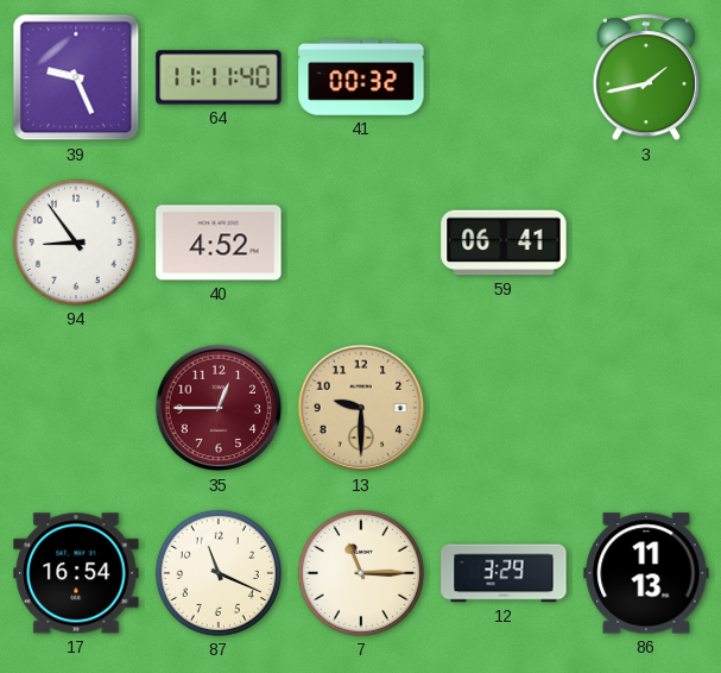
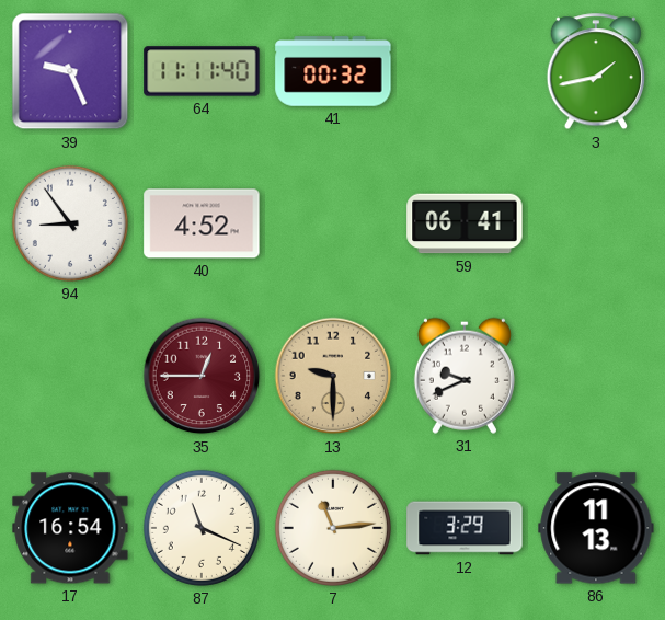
31: none -> 9:41 (465, 376)
7: 11:15 -> 11:14 (333, 528)
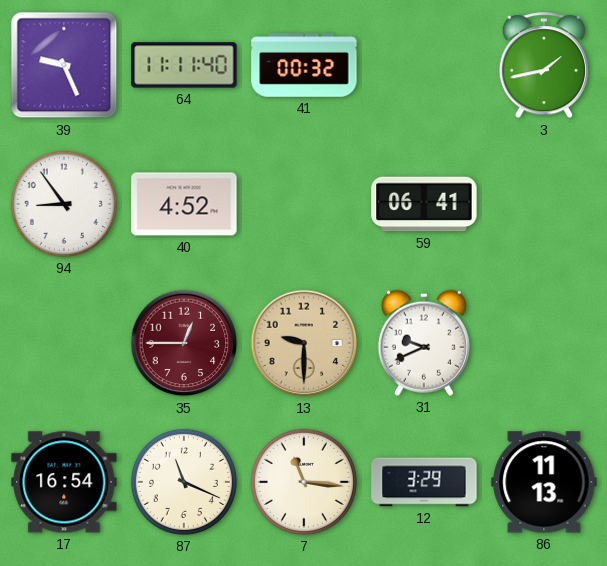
7: 11:14 -> 11:16 (304, 482)
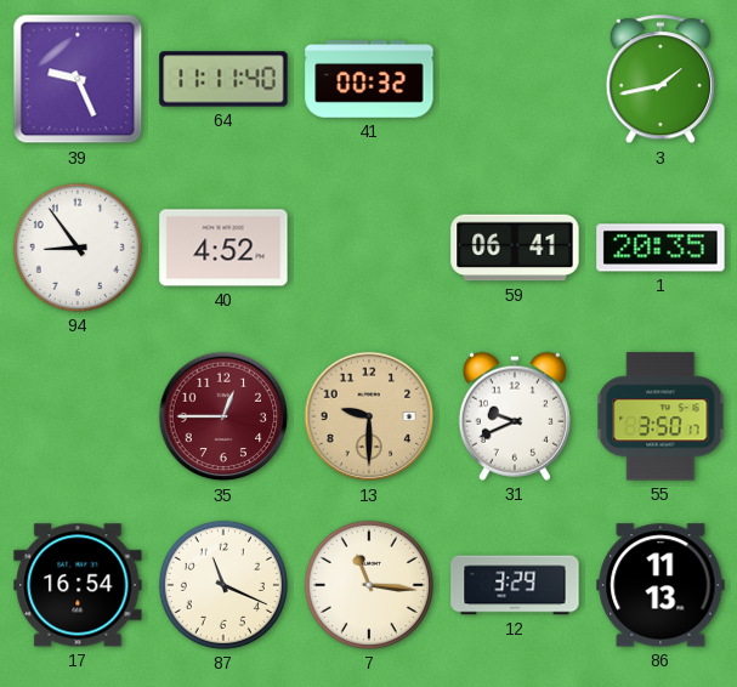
1: none -> 20:35 (661, 248)
55: none -> 3:50 (661, 416)
